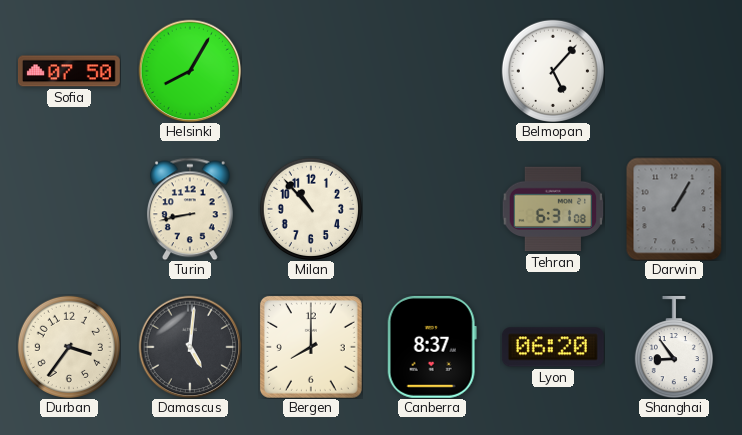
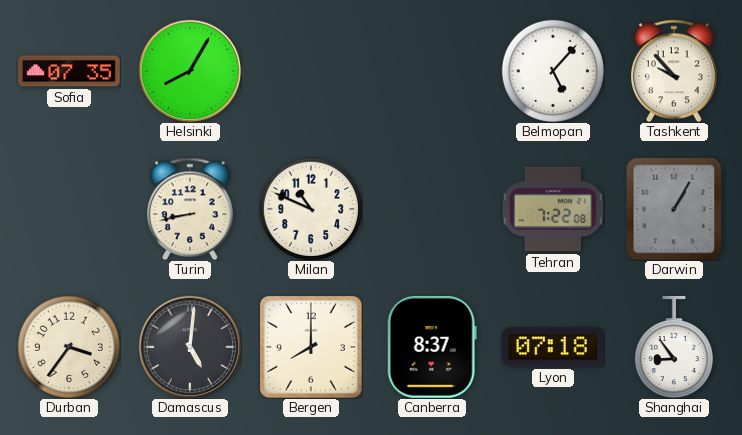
Sofia: 07:50 -> 07:35 (69, 71)
Tashkent: none -> 9:53 (674, 71)
Milan: 10:53 -> 10:49 (311, 209)
Tehran: 6:31 -> 7:22 (553, 209)
Lyon: 06:20 -> 07:18 (553, 347)
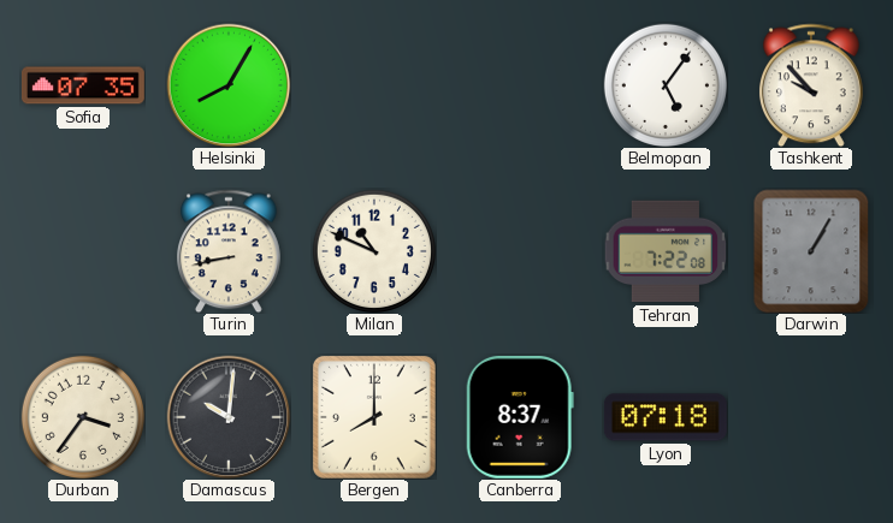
Belmopan: 5:07 -> 5:06 (666, 85)
Damascus: 5:01 -> 10:01 (229, 417)
Shanghai: 8:54 -> none (674, 347)
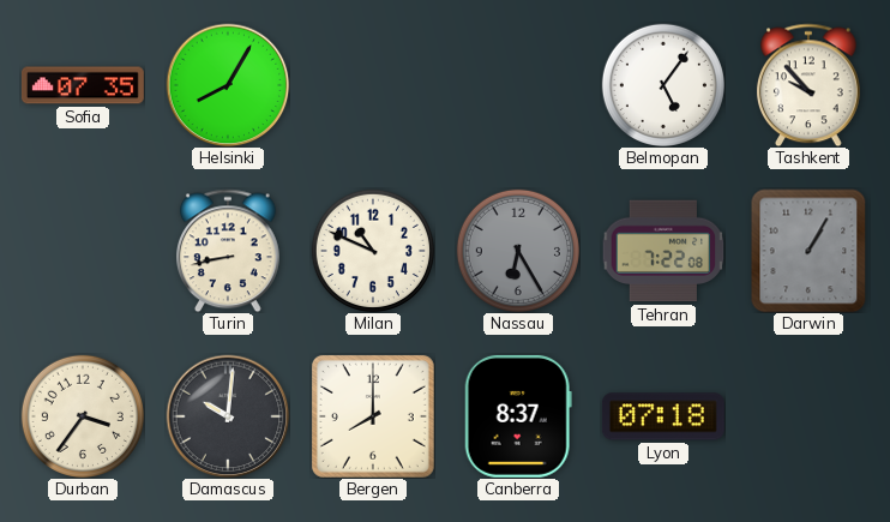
Nassau: none -> 6:25 (518, 251)
